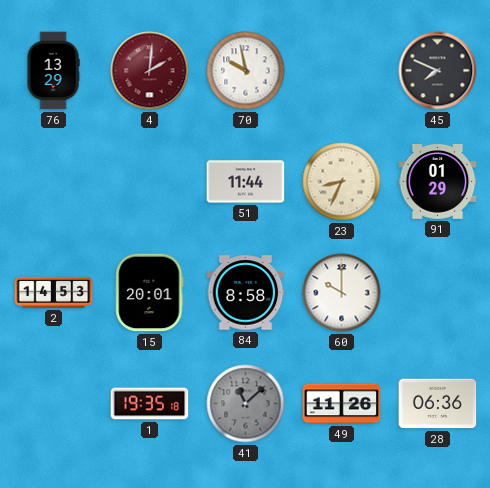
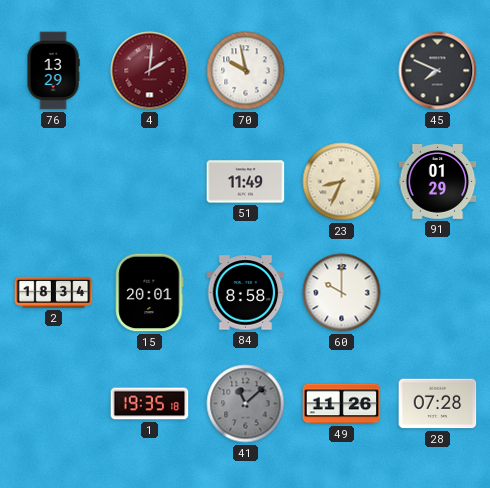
51: 11:44 -> 11:49 (246, 182)
2: 14:53 -> 18:34 (54, 292)
28: 06:36 -> 07:28 (438, 404)
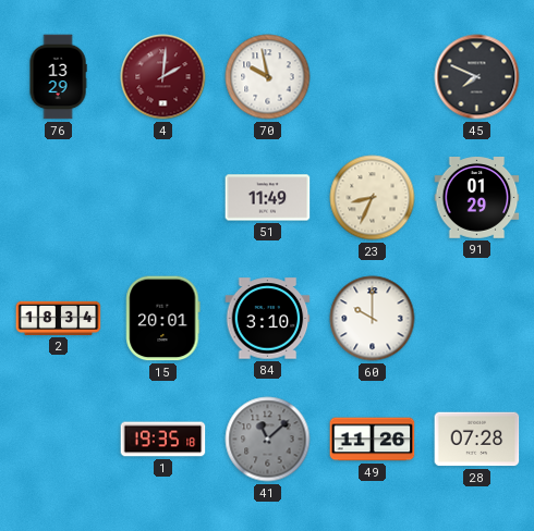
84: 8:58 -> 3:10 (268, 319)
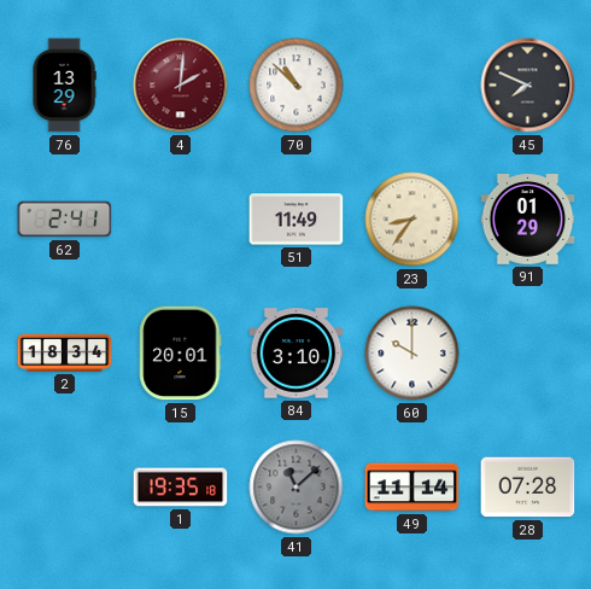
70: 9:58 -> 10:52 (297, 86)
62: none -> 2:41 (65, 220)
23: 8:34 -> 8:36 (412, 220)
49: 11:26 -> 11:14 (412, 488)
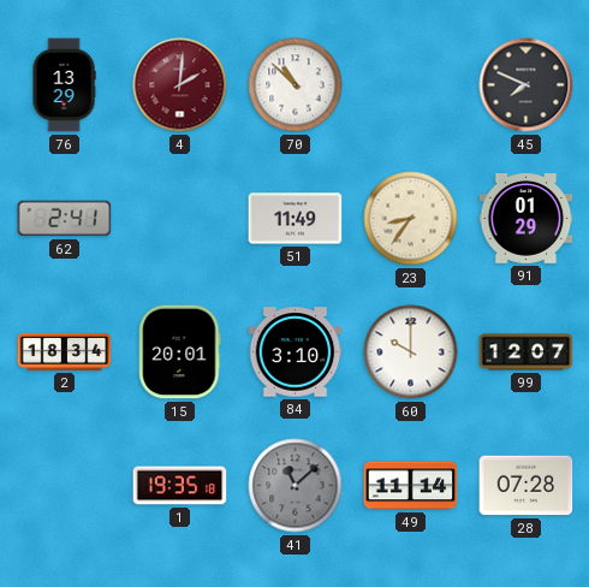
99: none -> 12:07 (526, 352)
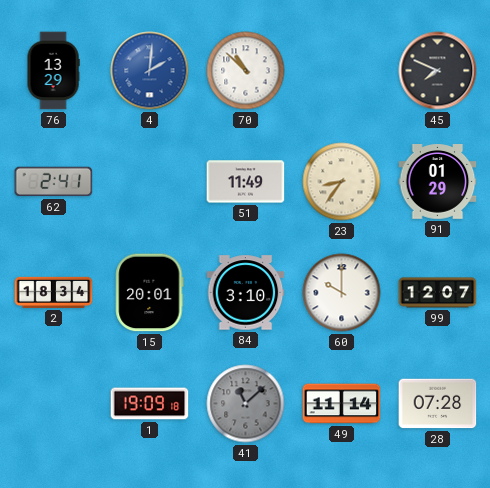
4 dial: burgundy -> blue (150, 71)
1: 19:35 -> 19:09 (150, 404)
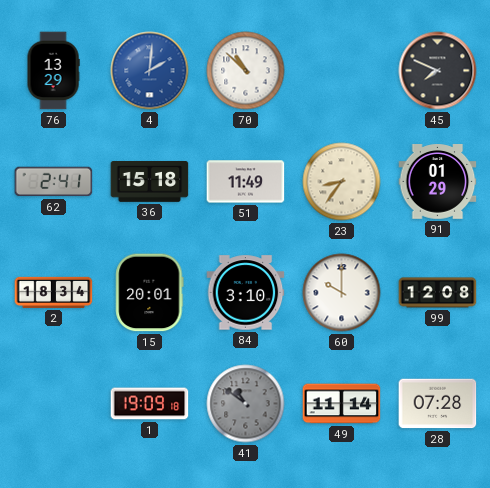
36: none -> 15:18 (150, 182)
99: 12:07 -> 12:08 (438, 293)
41: 11:08 -> 10:51 (246, 404)
